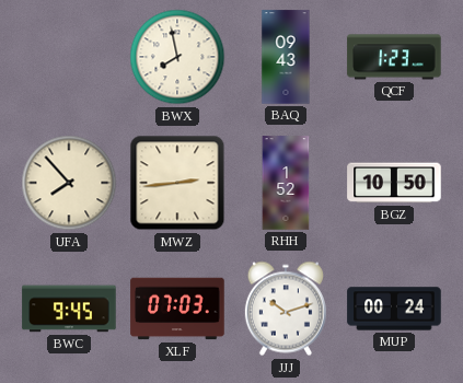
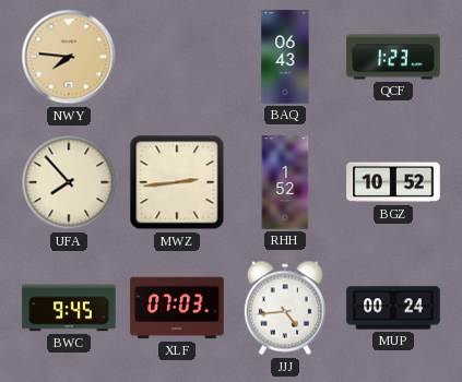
NWY: none -> 7:46 (69, 57)
BWX: 7:58 -> none (177, 57)
BAQ: 09:43 -> 06:43 (285, 57)
BGZ: 10:50 -> 10:52 (393, 182)
JJJ: 10:12 -> 4:44 (285, 308)
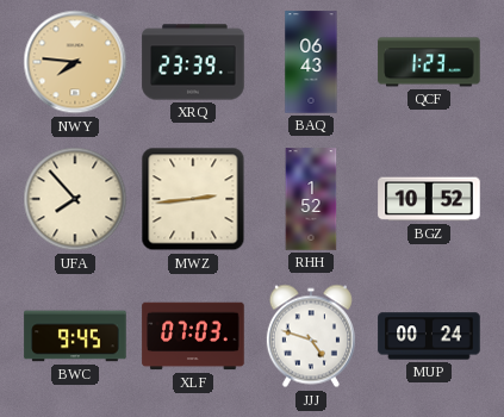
XRQ: none -> 23:39 (193, 62)
JJJ: 4:44 -> 4:48 (311, 336)
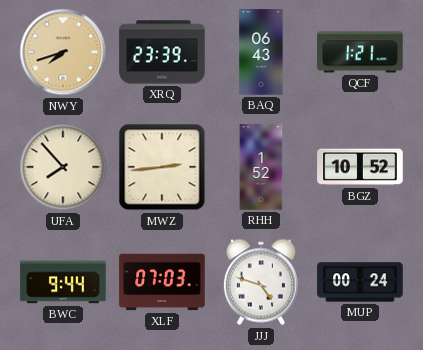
NWY: 7:46 -> 7:42 (63, 52)
QCF: 1:23 -> 1:21 (360, 52)
BWC: 9:45 -> 9:44 (63, 282)
